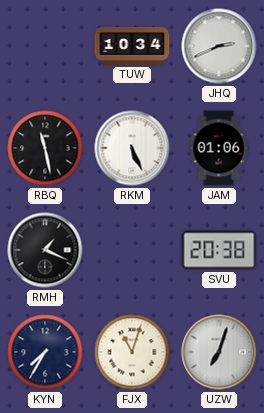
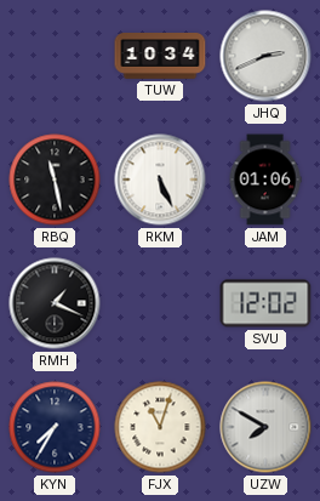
SVU: 20:38 -> 12:02 (265, 303)
UZW: 7:03 -> 7:50 (265, 427)
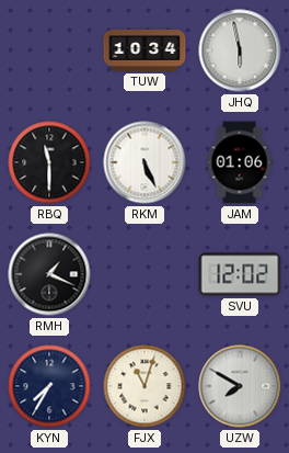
JHQ: 2:41 -> 5:58 (240, 50)
RBQ: 11:28 -> 11:30 (49, 162)
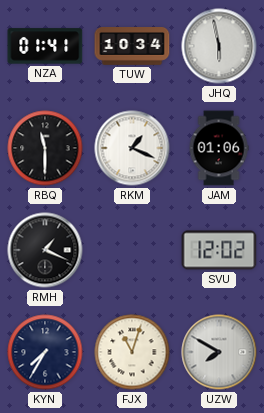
NZA: none -> 01:41 (45, 46)
RKM: 5:26 -> 1:19 (132, 148)
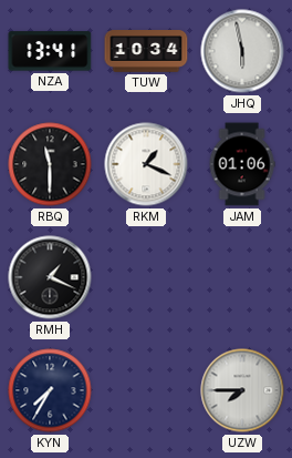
NZA: 01:41 -> 13:41 (50, 51)
SVU: 12:02 -> none (219, 250)
FJX: 11:03 -> none (132, 352)
UZW: 7:50 -> 7:45 (242, 390)
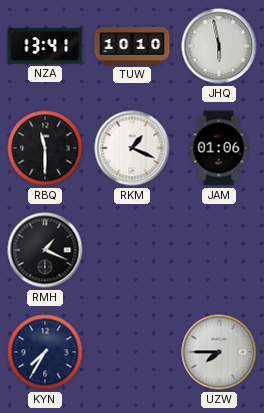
TUW: 10:34 -> 10:10 (132, 47)
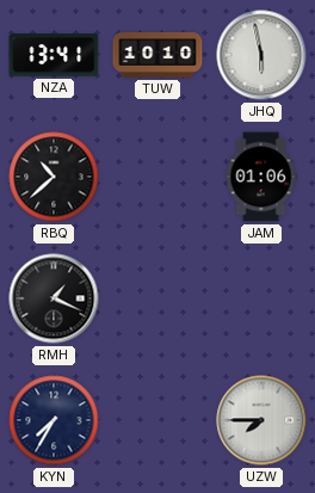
RBQ: 11:30 -> 10:38 (54, 177)
RKM: 1:19 -> none (132, 148)
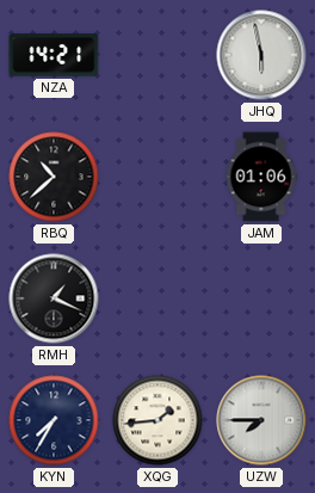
NZA: 13:41 -> 14:21 (54, 55)
TUW: 10:10 -> none (157, 56)
XQG: none -> 1:44 (157, 420)
